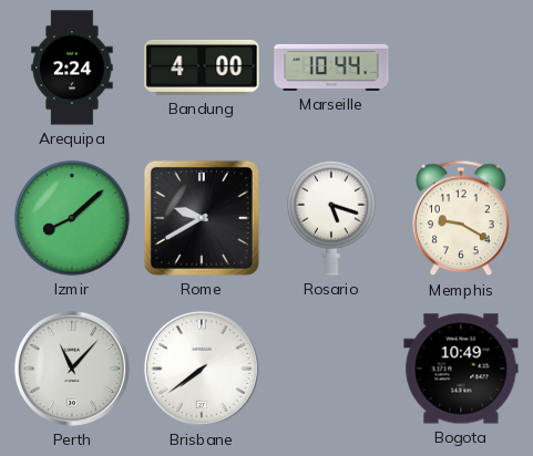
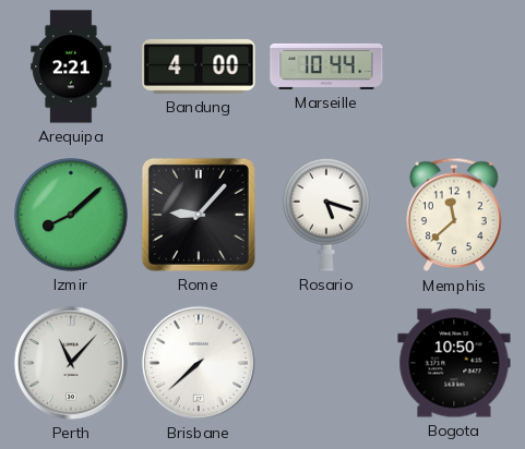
Arequipa: 2:24 -> 2:21 (71, 66)
Rome: 9:40 -> 9:07 (199, 215)
Memphis: 9:20 -> 11:38 (454, 215)
Brisbane: 7:39 -> 7:38 (199, 363)
Bogota: 10:49 -> 10:50 (454, 363)
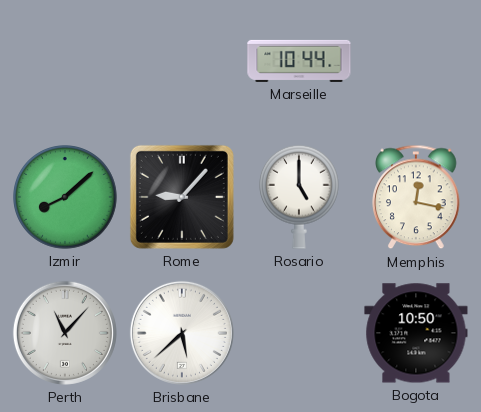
Arequipa: 2:21 -> none (71, 66)
Bandung: 4:00 -> none (199, 66)
Rosario: 5:18 -> 5:00 (300, 197)
Memphis: 11:38 -> 12:17 (416, 197)
Brisbane: 7:38 -> 5:38 (182, 333)
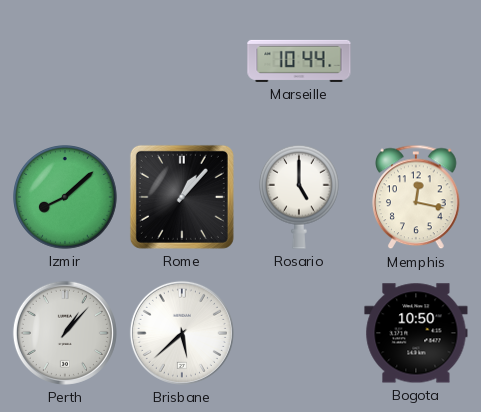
Rome: 9:07 -> 1:07 (182, 197)
Perth: 11:07 -> 1:07 (65, 333)
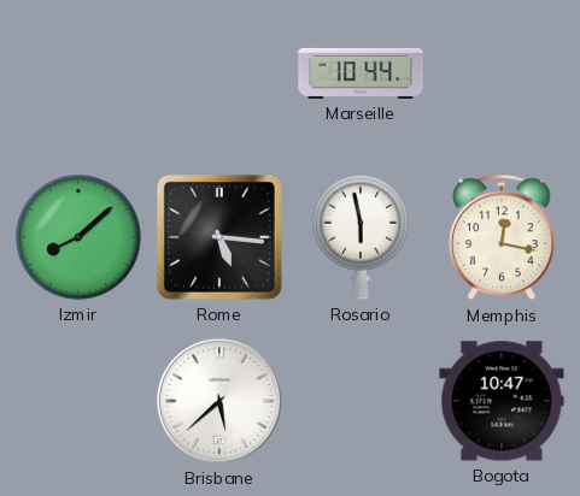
Rome: 1:07 -> 5:16 (219, 237)
Rosario: 5:00 -> 5:58 (362, 237)
Perth: 1:07 -> none (65, 333)
Bogota: 10:50 -> 10:47 (502, 401)
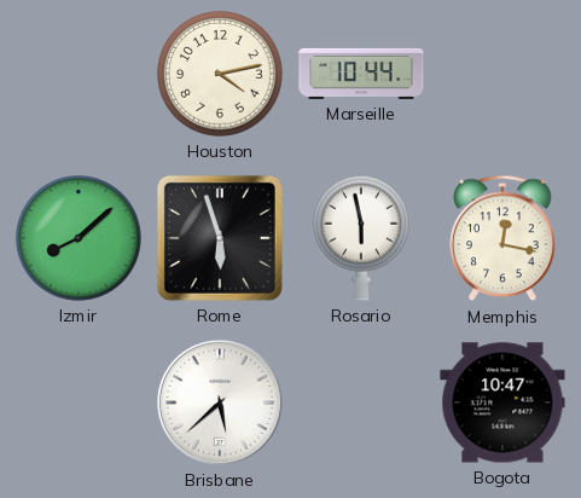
Houston: none -> 4:13 (220, 74)
Rome: 5:16 -> 5:57 (220, 238)
